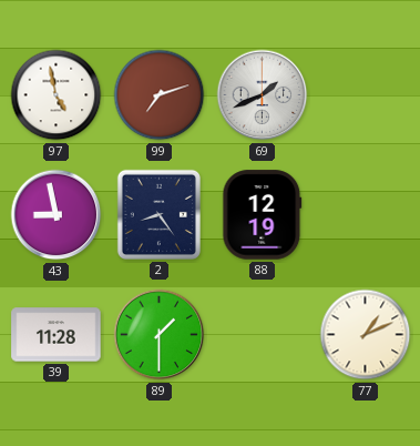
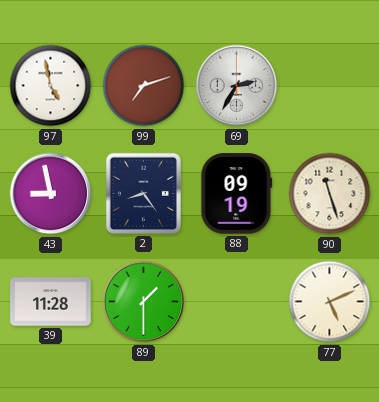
69: 1:41 -> 2:35 (237, 86)
88: 12:19 -> 09:19 (237, 194)
90: none -> 11:27 (330, 194)
77: 1:11 -> 5:11 (330, 302)
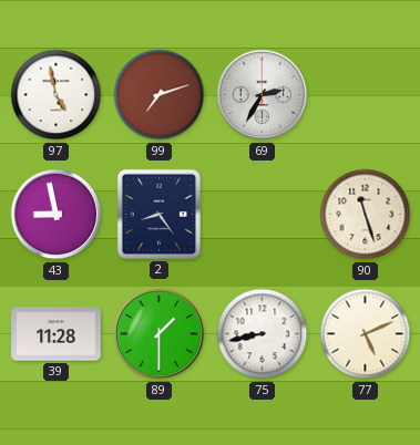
88: 09:19 -> none (237, 194)
75: none -> 8:43 (263, 334)
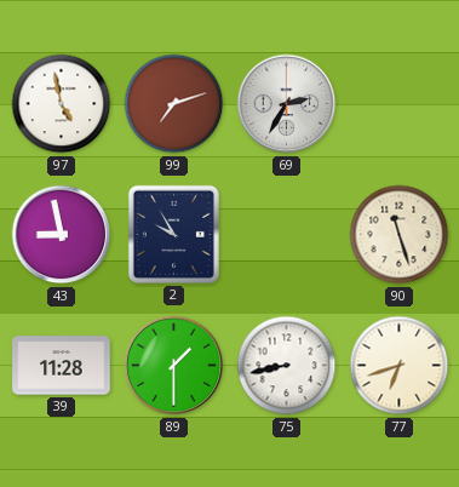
2: 8:24 -> 9:55 (173, 234)
77: 5:11 -> 6:42 (400, 366)
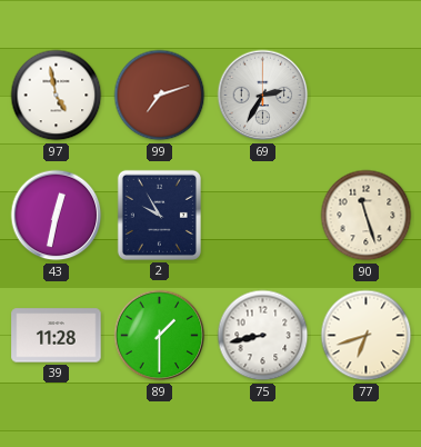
43: 8:58 -> 12:32 (57, 216)
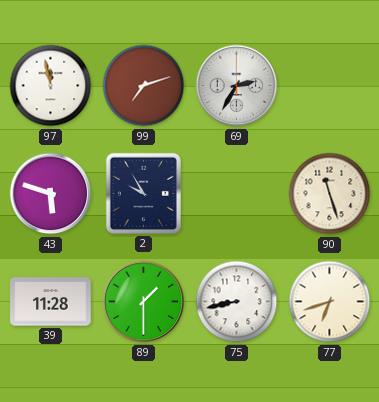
97: 4:58 -> 11:58 (51, 86)
43: 12:32 -> 5:48 (51, 194)
